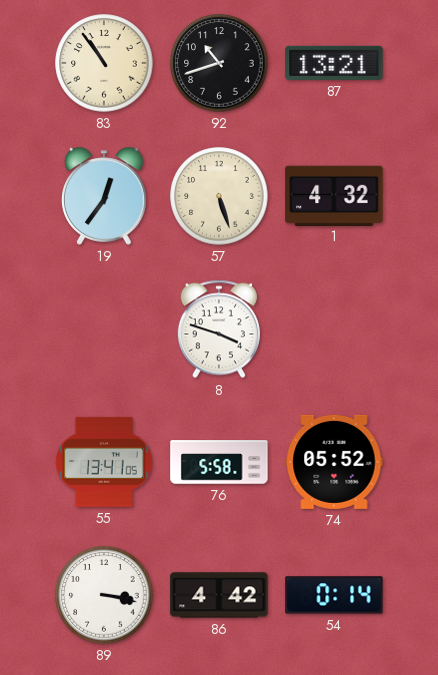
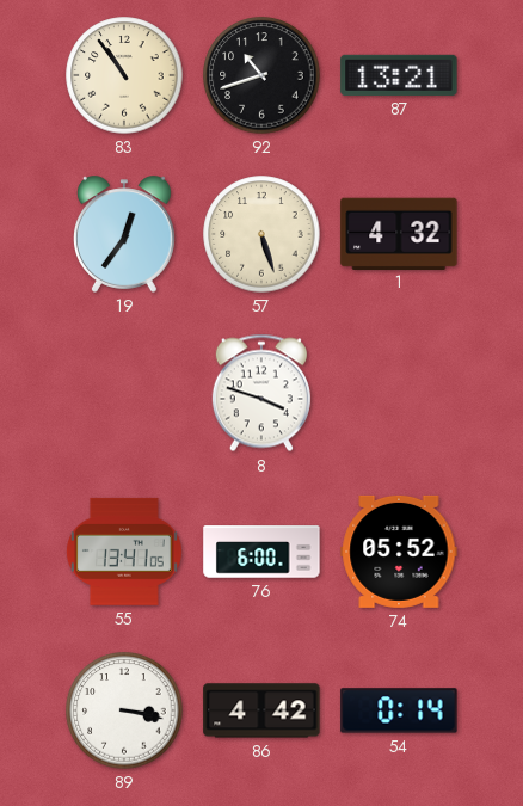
76: 5:58 -> 6:00 (261, 552)
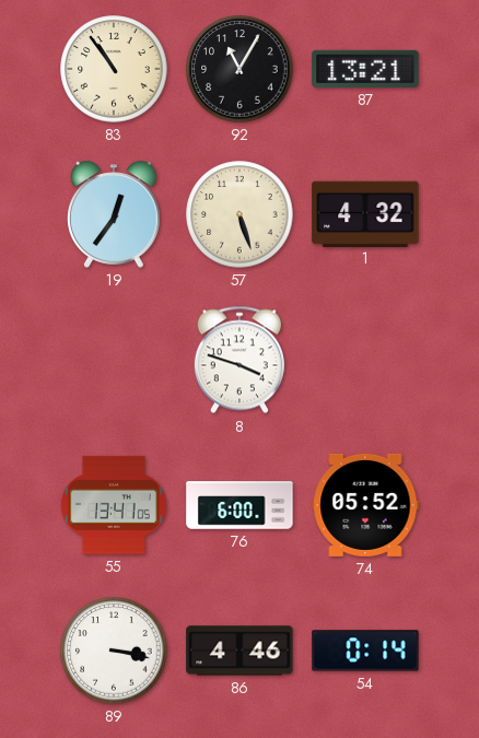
92: 10:42 -> 11:05 (240, 69)
86: 4:42 -> 4:46 (240, 651)
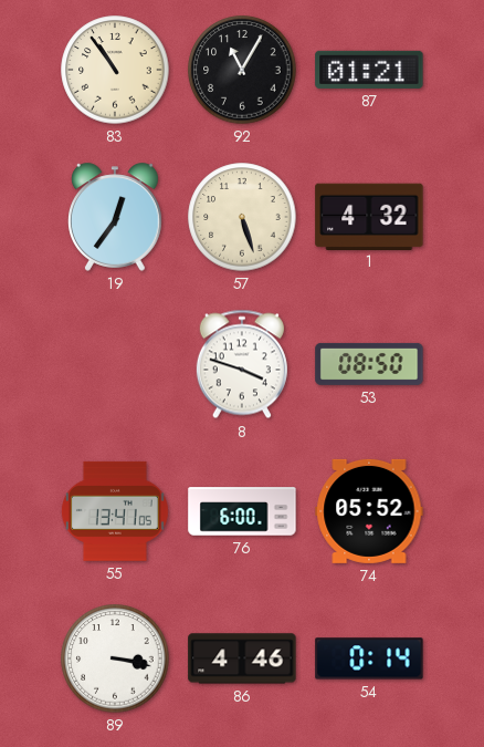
87: 13:21 -> 01:21 (369, 70)
53: none -> 08:50 (369, 364)
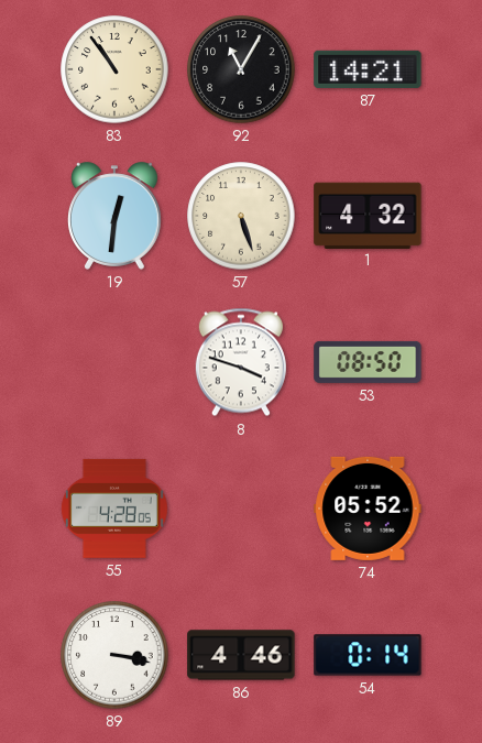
87: 01:21 -> 14:21 (368, 69)
19: 12:36 -> 12:31 (116, 216)
55: 13:41 -> 4:28 (114, 509)
76: 6:00 -> none (242, 511)
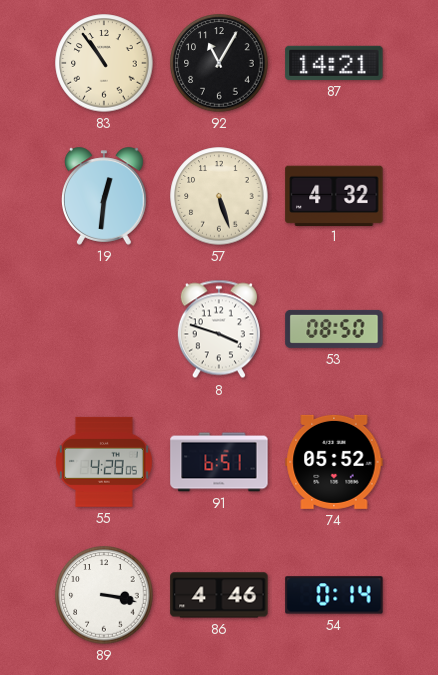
91: none -> 6:51 (219, 462)
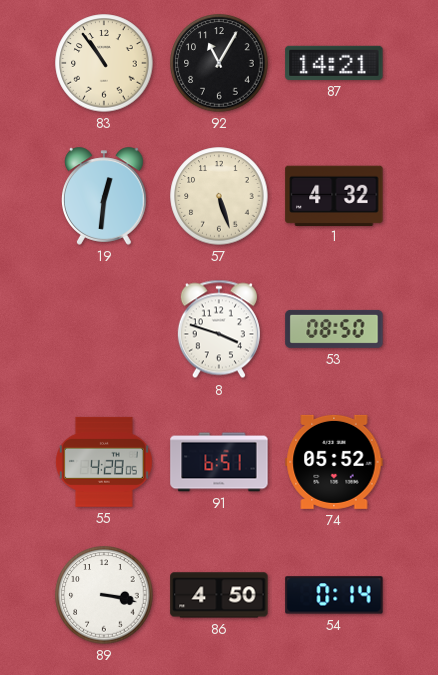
86: 4:46 -> 4:50 (219, 595)
